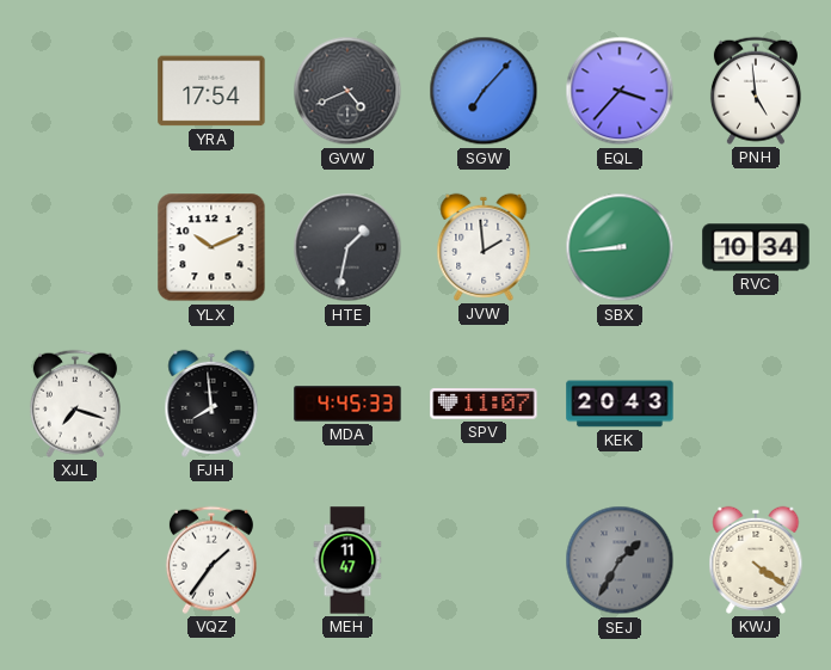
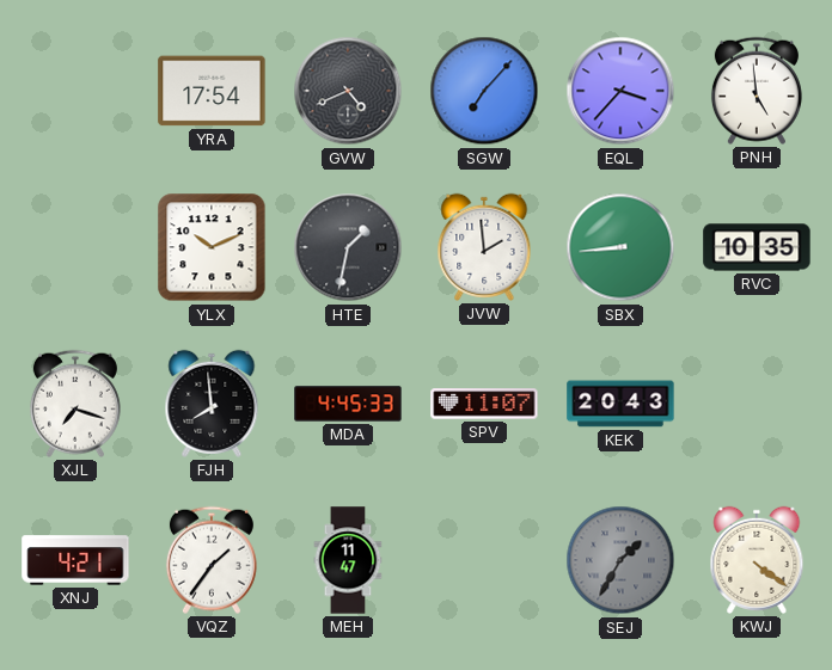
RVC: 10:34 -> 10:35 (757, 247)
XNJ: none -> 4:21 (75, 560)
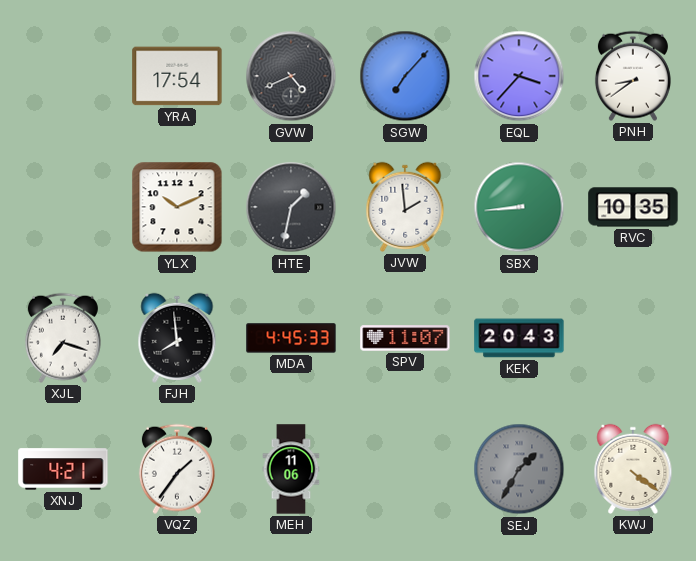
PNH: 4:59 -> 8:39 (633, 76)
MEH: 11:47 -> 11:06 (291, 469)
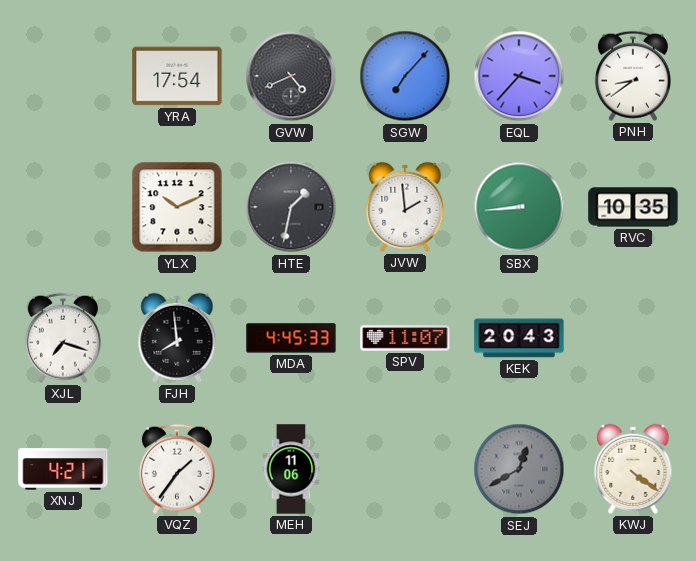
SEJ: 1:35 -> 12:40 (519, 469)
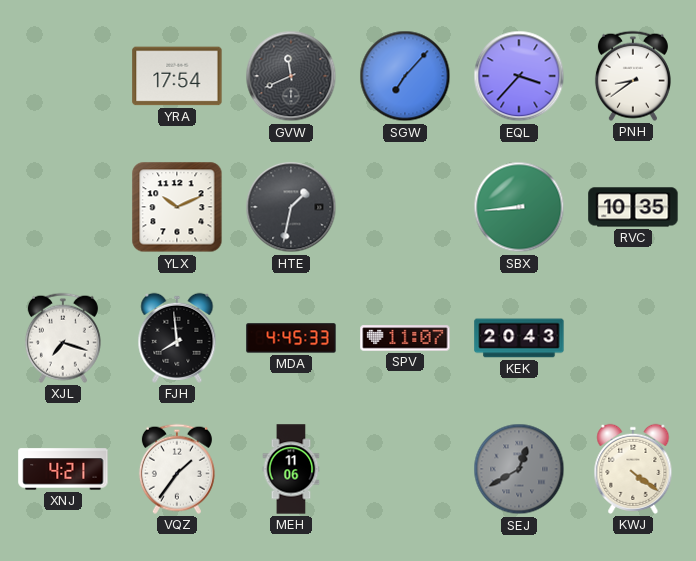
GVW: 4:41 -> 11:41 (291, 76)
JVW: 1:59 -> none (405, 207)
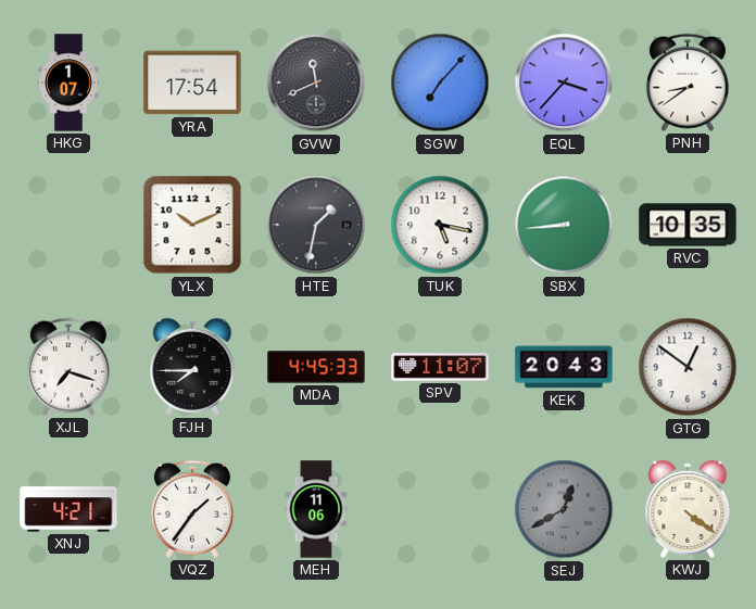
HKG: none -> 1:07 (68, 83)
TUK: none -> 5:17 (440, 225)
FJH: 7:59 -> 7:45 (192, 367)
GTG: none -> 12:51 (688, 367)
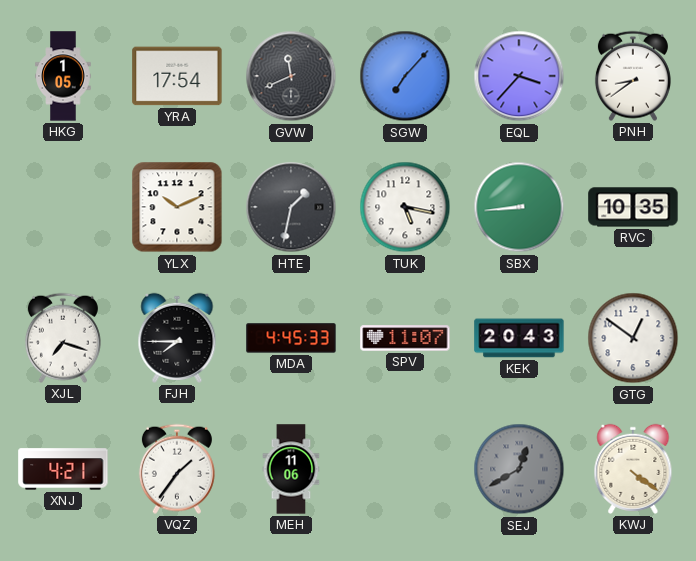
HKG: 1:07 -> 1:05 (63, 76)
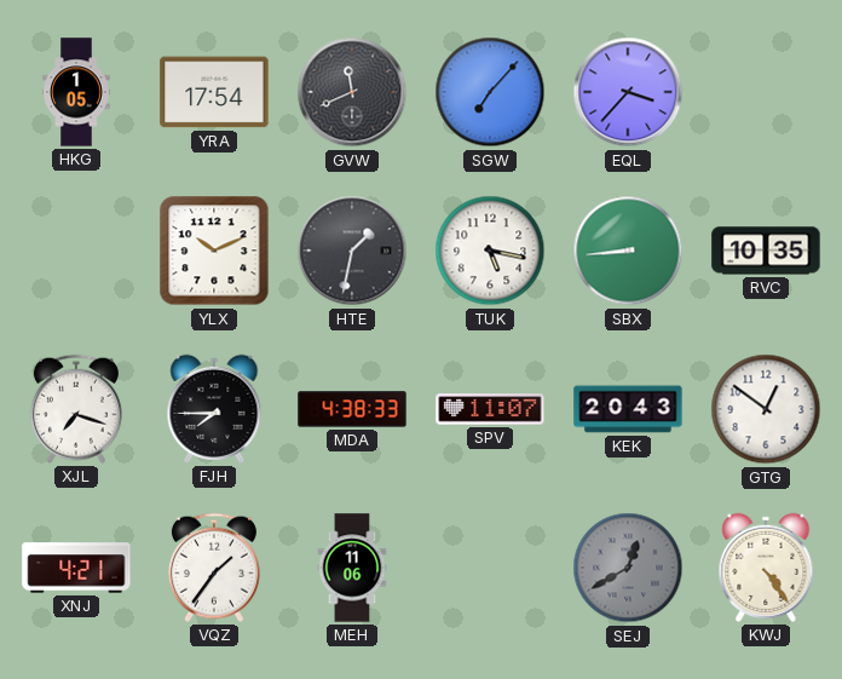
PNH: 8:39 -> none (633, 76)
MDA: 4:45 -> 4:38 (352, 409)
KWJ: 4:21 -> 4:24 (766, 568)
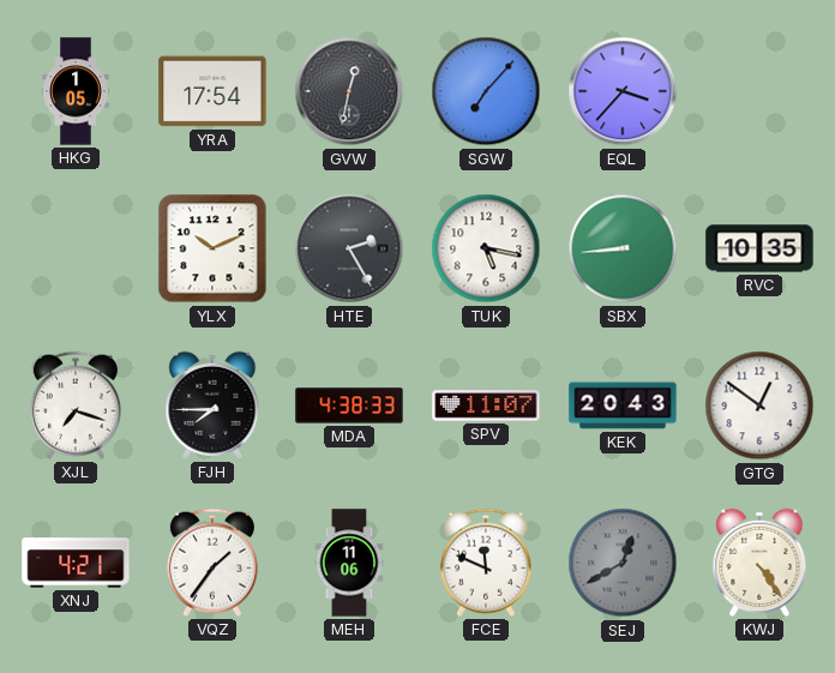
GVW: 11:41 -> 12:32 (349, 91)
HTE: 1:32 -> 2:25 (349, 248)
FCE: none -> 11:49 (486, 563)
